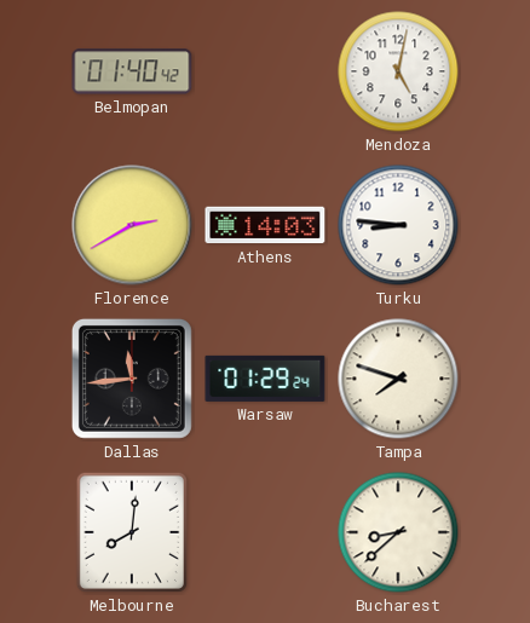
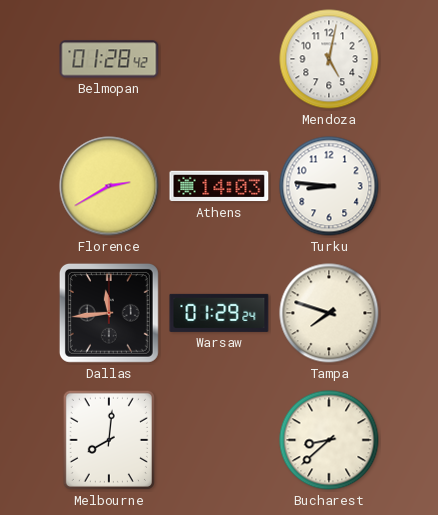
Belmopan: 01:40 -> 01:28 (109, 59)
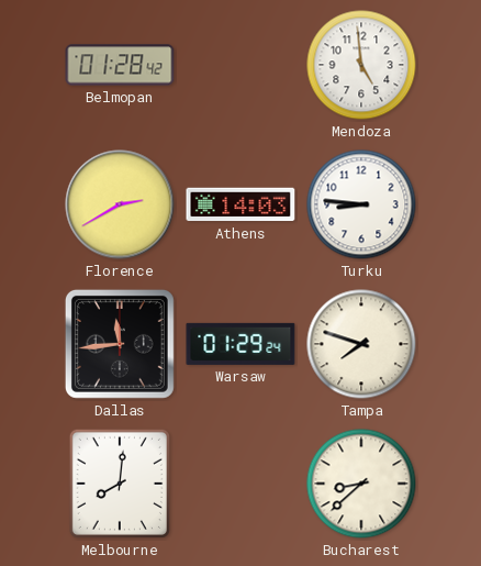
Mendoza: 5:02 -> 4:59 (361, 65)
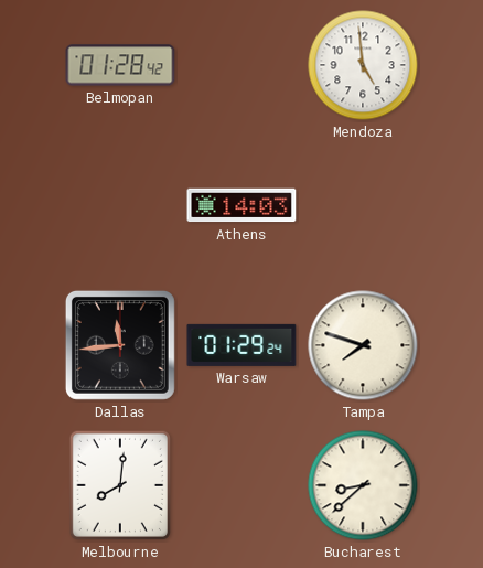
Florence: 2:40 -> none (120, 204)
Turku: 8:46 -> none (361, 204)
